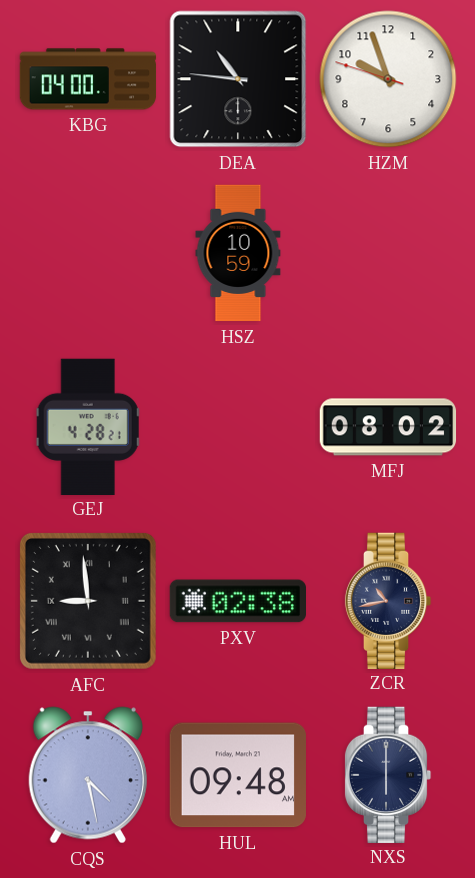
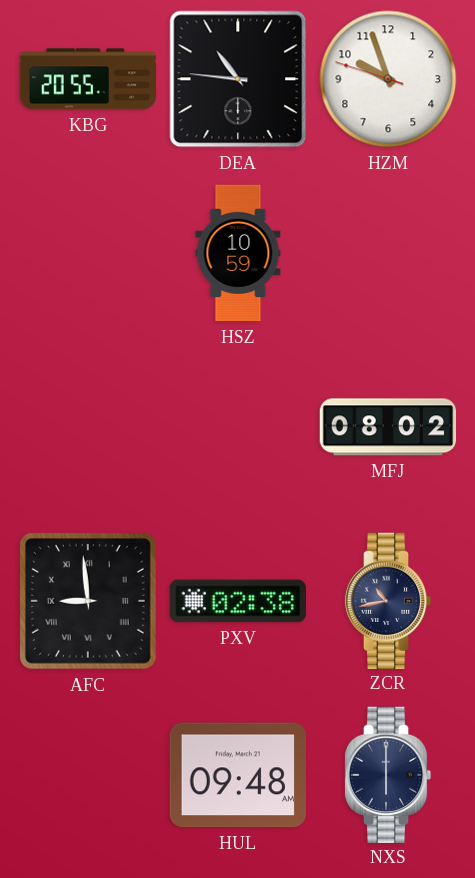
KBG: 04:00 -> 20:55 (88, 79)
GEJ: 4:28 -> none (88, 426)
CQS: 4:28 -> none (88, 775)
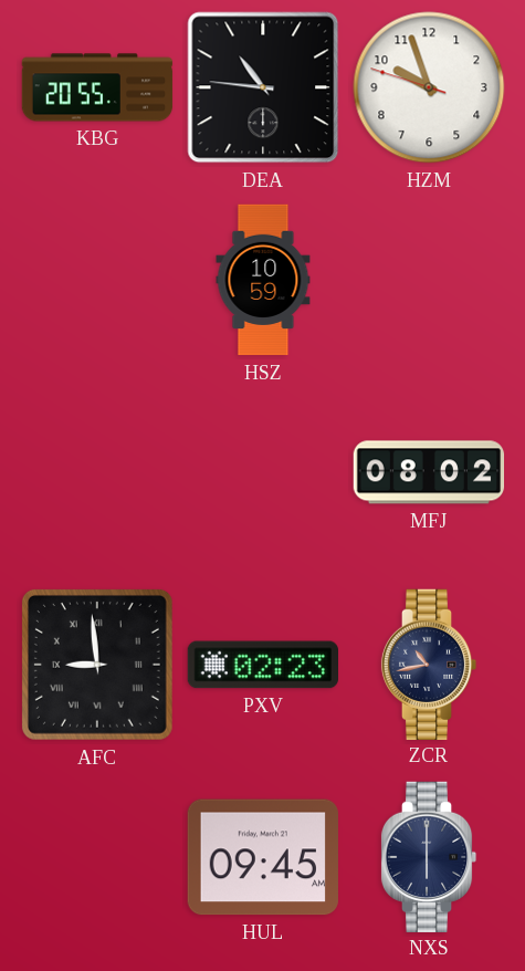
PXV: 02:38 -> 02:23 (262, 665)
HUL: 09:48 -> 09:45 (263, 857)
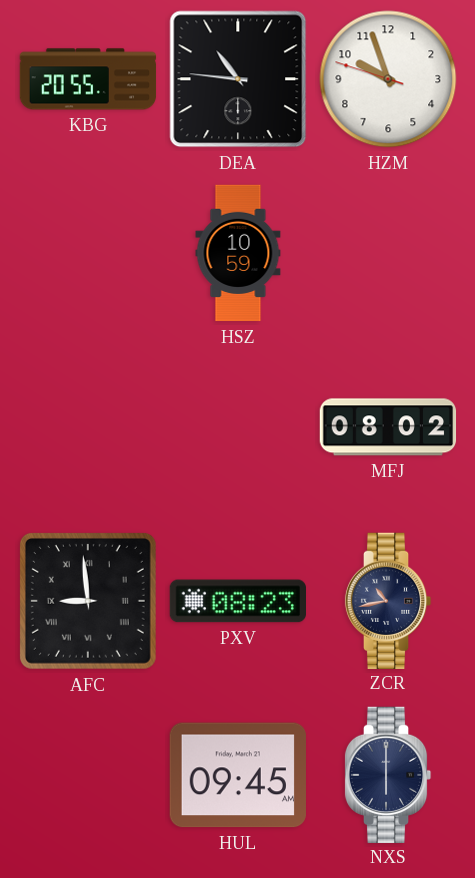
PXV: 02:23 -> 08:23 (237, 601)
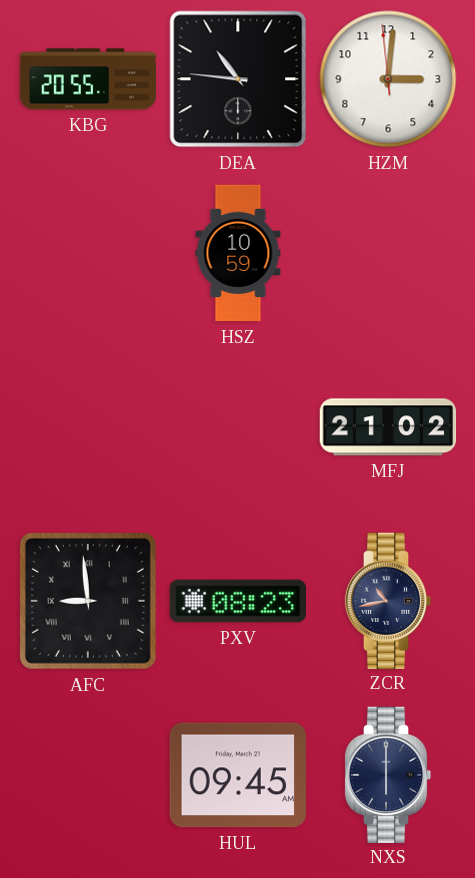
HZM: 9:56 -> 3:00 (388, 79)
MFJ: 08:02 -> 21:02 (388, 427)
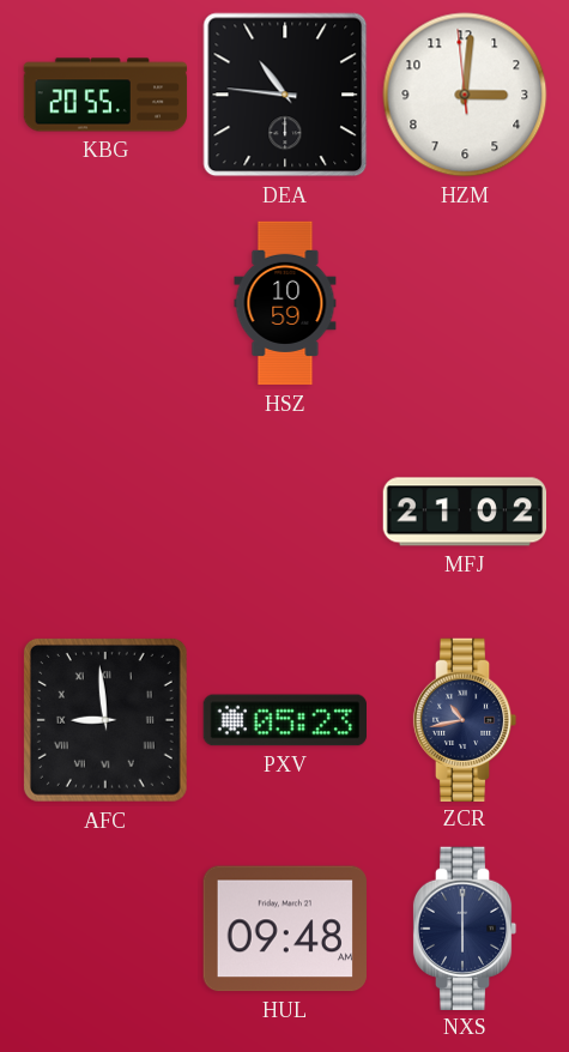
PXV: 08:23 -> 05:23 (284, 720)
HUL: 09:45 -> 09:48 (285, 929)
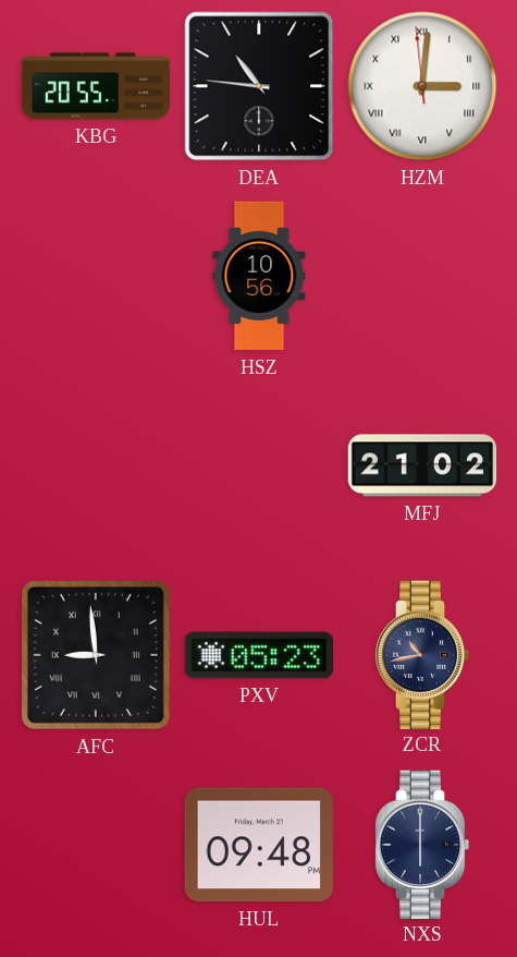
HZM numerals: Arabic -> Roman (422, 86)
HSZ: 10:59 -> 10:56 (259, 276)
HUL: 09:48 AM -> 09:48 PM (259, 845)
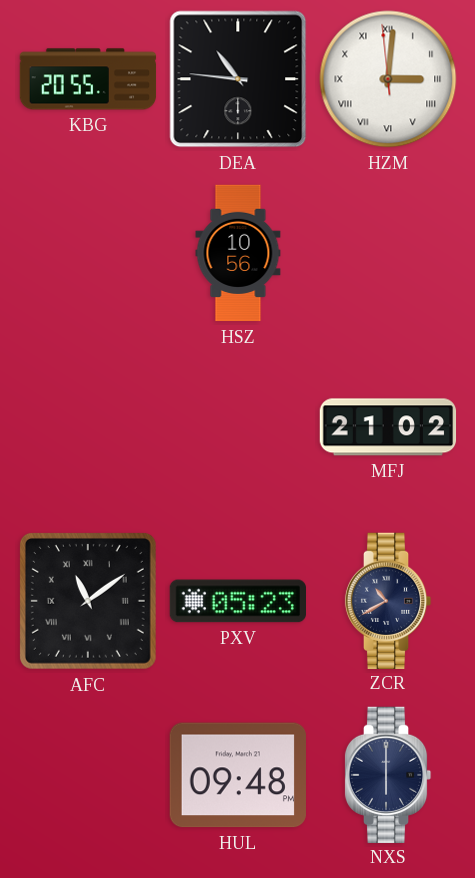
AFC: 8:59 -> 11:09 (88, 601)
ZCR: 10:43 -> 10:40 (388, 600)
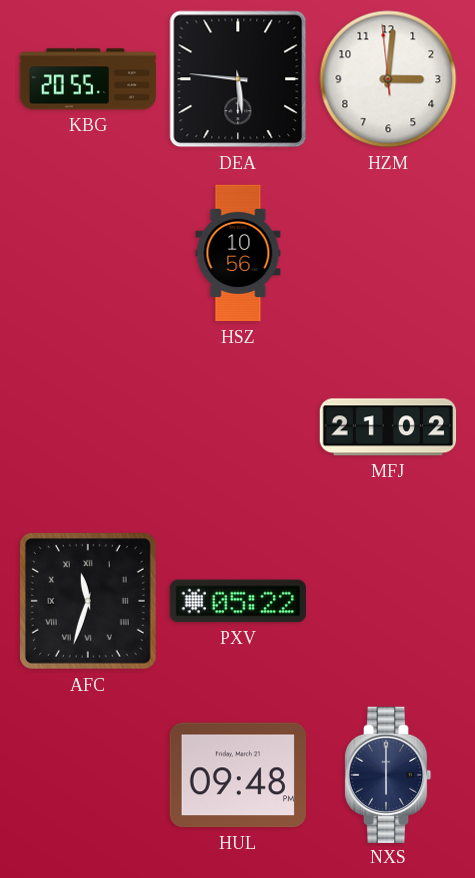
DEA: 10:46 -> 5:46 (238, 79)
HZM numerals: Roman -> Arabic (388, 79)
AFC: 11:09 -> 11:33 (88, 601)
PXV: 05:23 -> 05:22 (237, 601)
ZCR: 10:40 -> none (388, 600)
